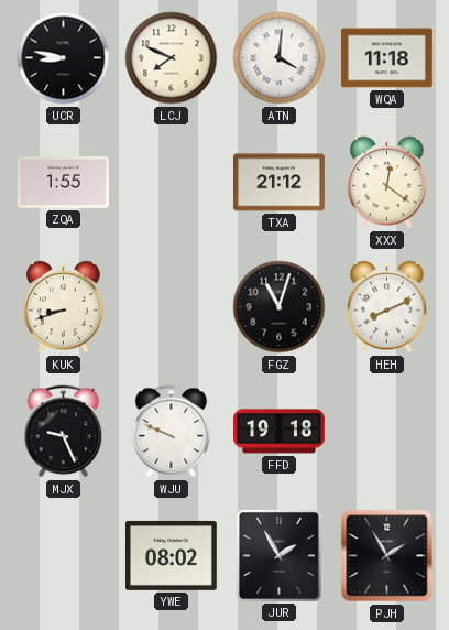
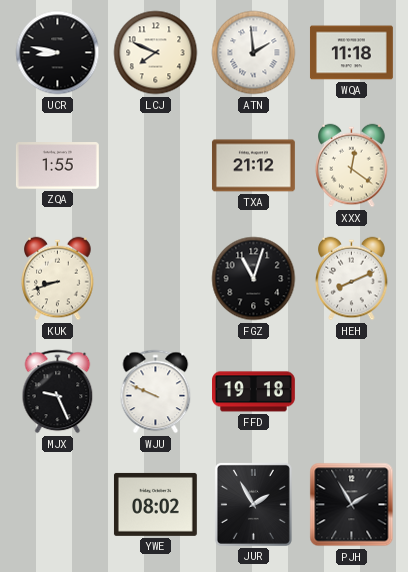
ATN: 4:01 -> 1:59 (254, 53)
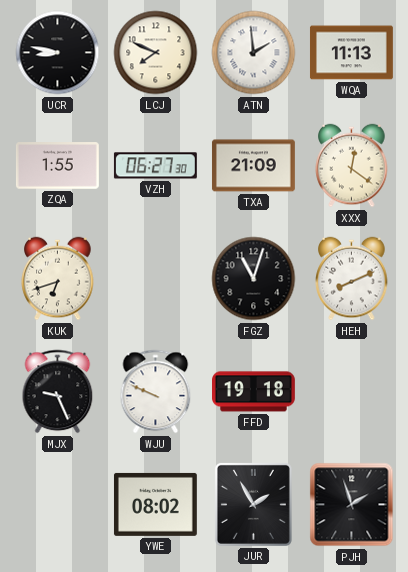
WQA: 11:18 -> 11:13 (352, 53)
VZH: none -> 06:27 (155, 166)
TXA: 21:12 -> 21:09 (253, 166)
KUK: 8:42 -> 6:42 (58, 279)
PJH: 1:55 -> 1:57 (352, 505)
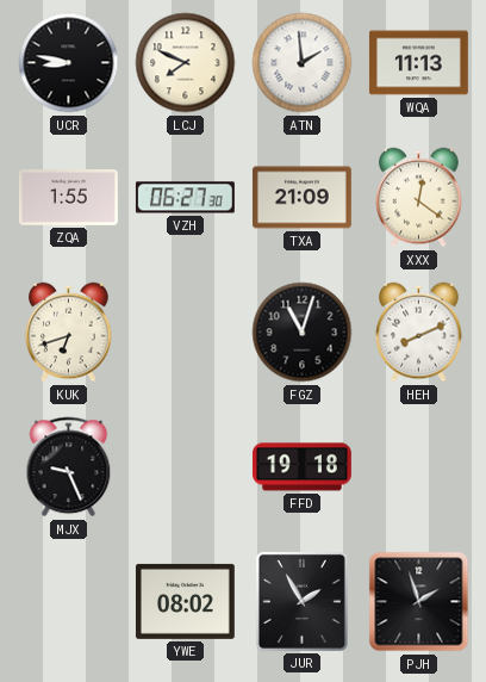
WJU: 9:49 -> none (156, 392)
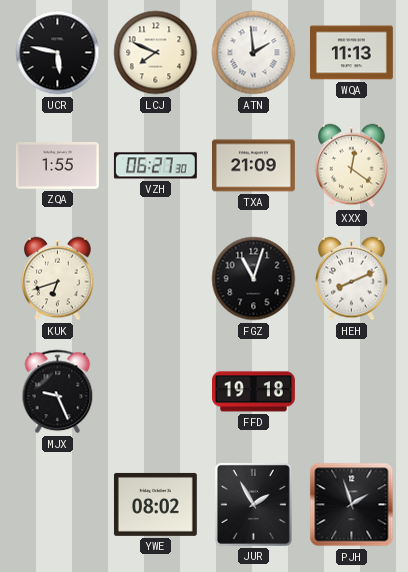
UCR: 8:47 -> 5:47 (58, 53)
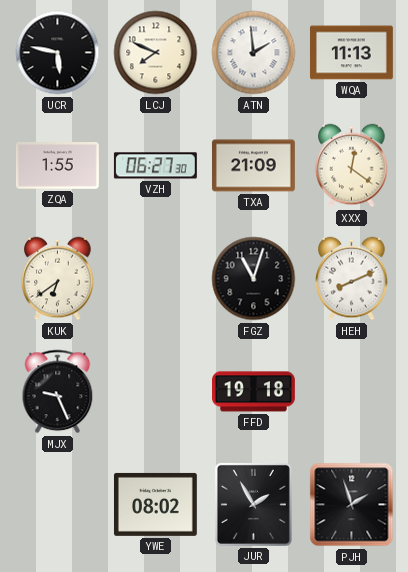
KUK: 6:42 -> 6:39 (58, 279)
